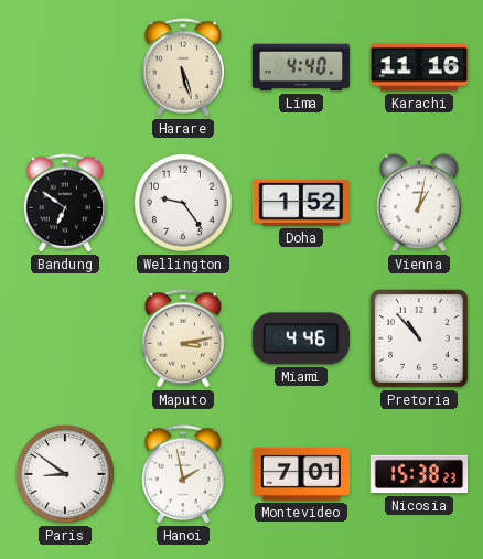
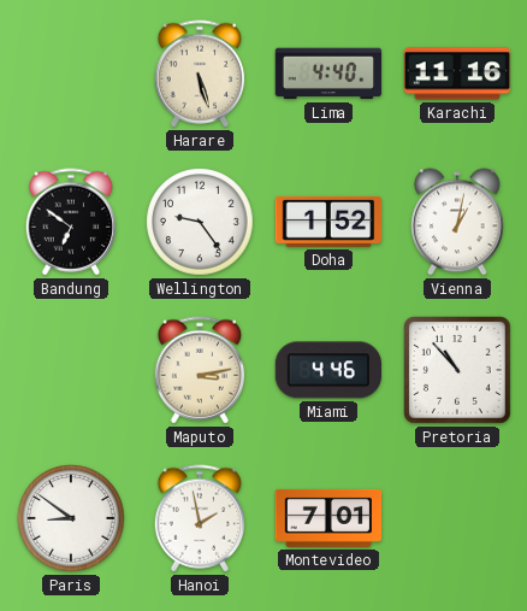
Nicosia: 15:38 -> none (419, 474)
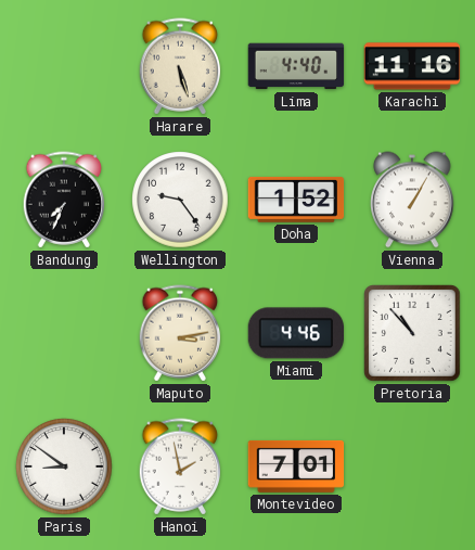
Bandung: 6:51 -> 7:34 (64, 200)
Vienna: 1:02 -> 1:05 (412, 200)
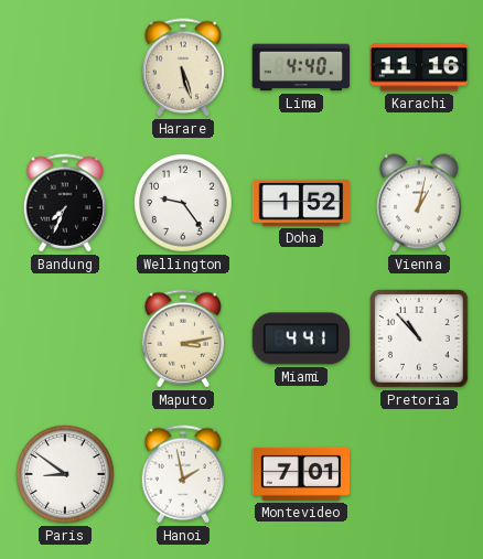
Vienna: 1:05 -> 1:02 (419, 203)
Miami: 4:46 -> 4:41 (300, 338)
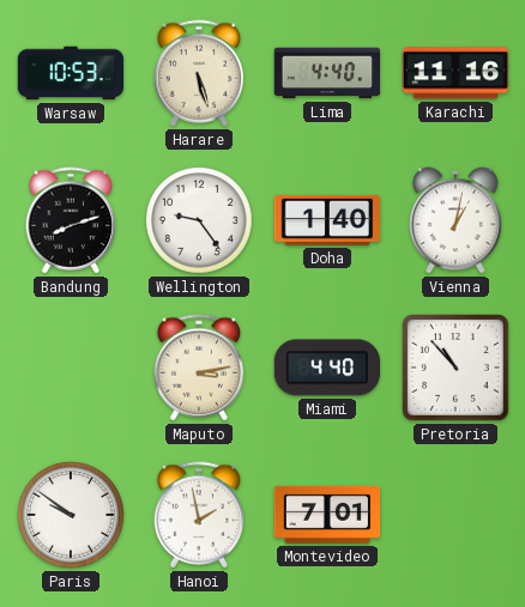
Warsaw: none -> 10:53 (71, 73)
Bandung: 7:34 -> 8:12 (71, 220)
Doha: 1:52 -> 1:40 (327, 220)
Miami: 4:41 -> 4:40 (326, 368)
Paris: 8:51 -> 9:51 (71, 515)
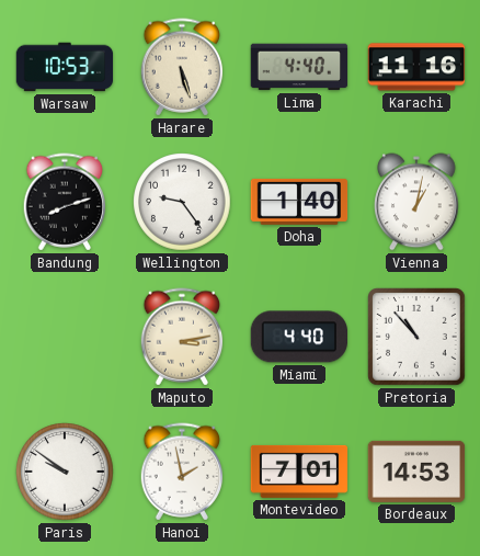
Bordeaux: none -> 14:53 (416, 472)
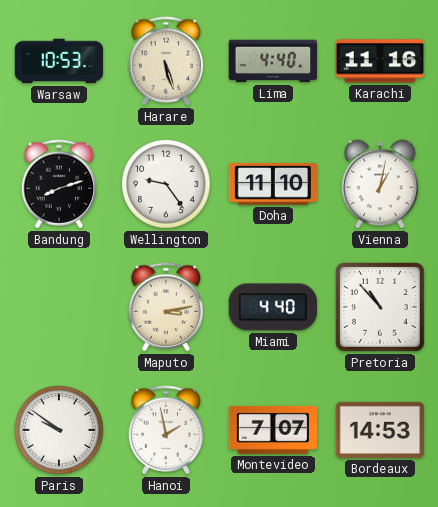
Doha: 1:40 -> 11:10 (273, 184)
Montevideo: 7:01 -> 7:07 (273, 430)
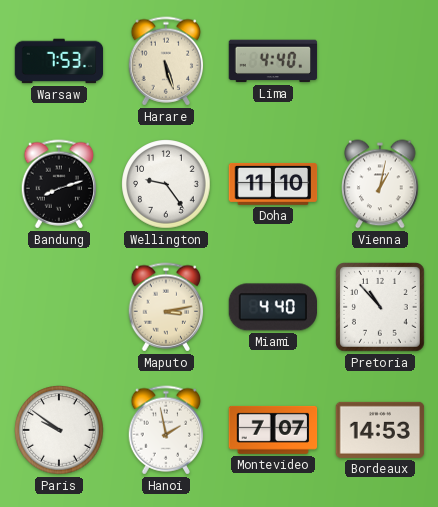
Warsaw: 10:53 -> 7:53 (59, 61)
Karachi: 11:16 -> none (380, 61)
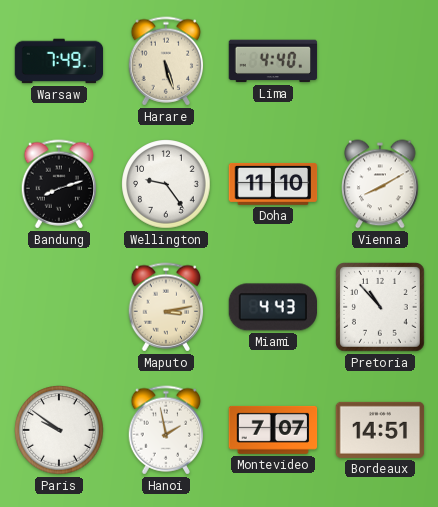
Warsaw: 7:53 -> 7:49 (59, 61)
Vienna: 1:02 -> 8:10 (380, 184)
Miami: 4:40 -> 4:43 (272, 307)
Bordeaux: 14:53 -> 14:51 (380, 430)
